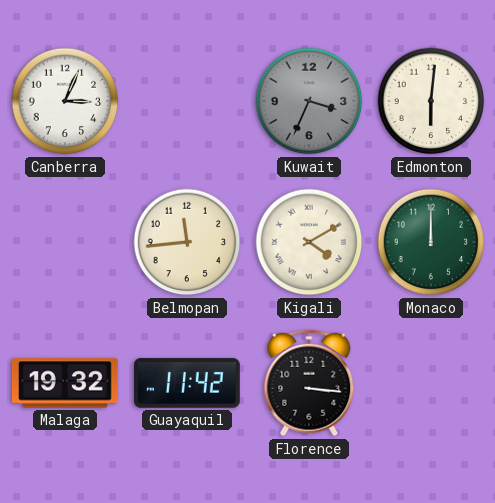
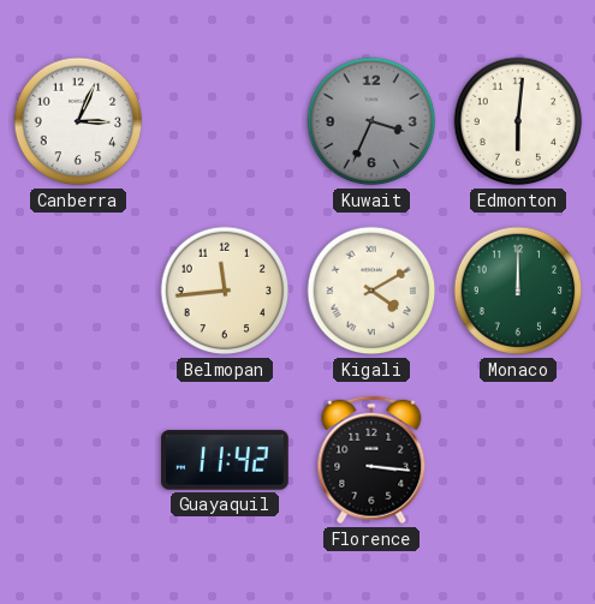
Malaga: 19:32 -> none (65, 383)
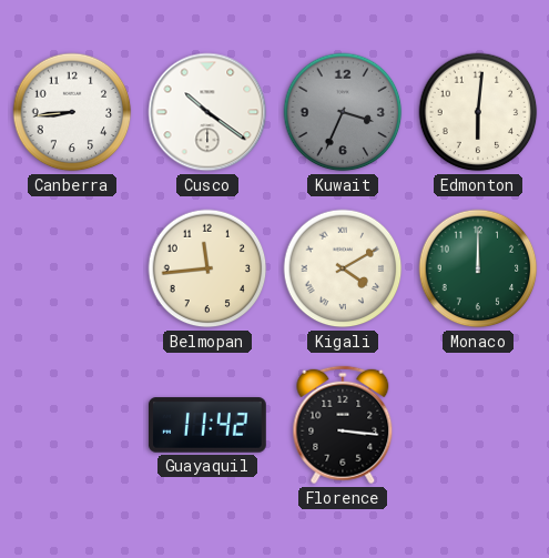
Canberra: 3:04 -> 8:44 (72, 112)
Cusco: none -> 10:21 (207, 112)
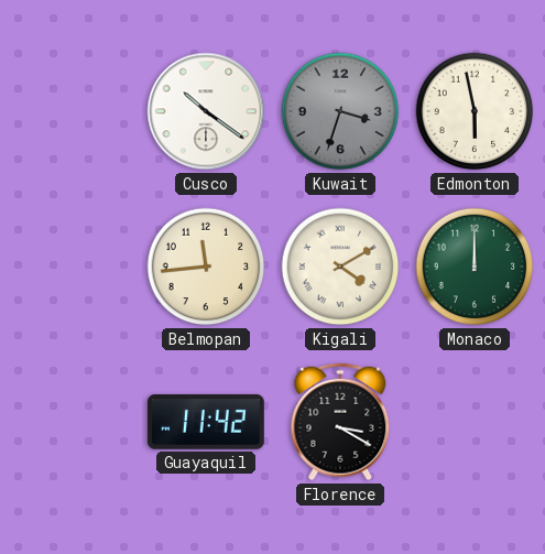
Canberra: 8:44 -> none (72, 112)
Kuwait: 3:34 -> 3:33 (340, 111)
Edmonton: 6:01 -> 5:58 (475, 111)
Florence: 3:16 -> 3:20 (340, 422)
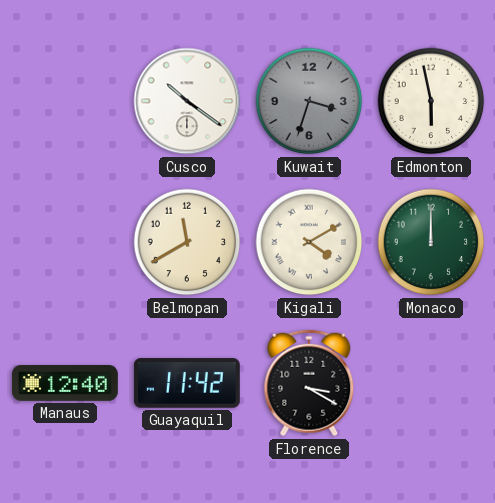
Belmopan: 11:44 -> 11:40 (187, 242)
Manaus: none -> 12:40 (66, 383)
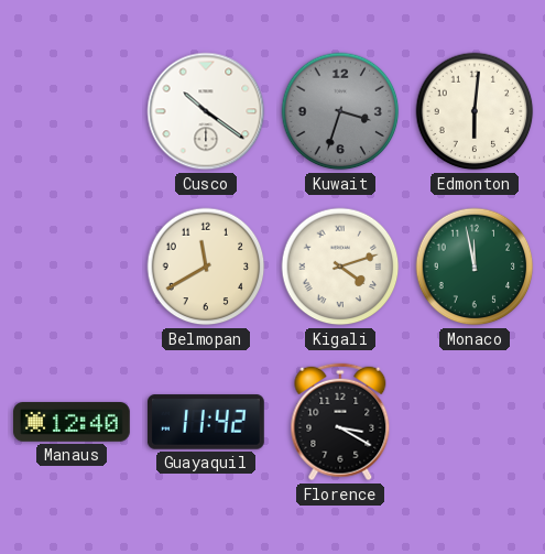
Edmonton: 5:58 -> 6:01 (475, 111)
Kigali: 4:10 -> 4:12 (340, 267)
Monaco: 12:00 -> 11:58 (475, 267)
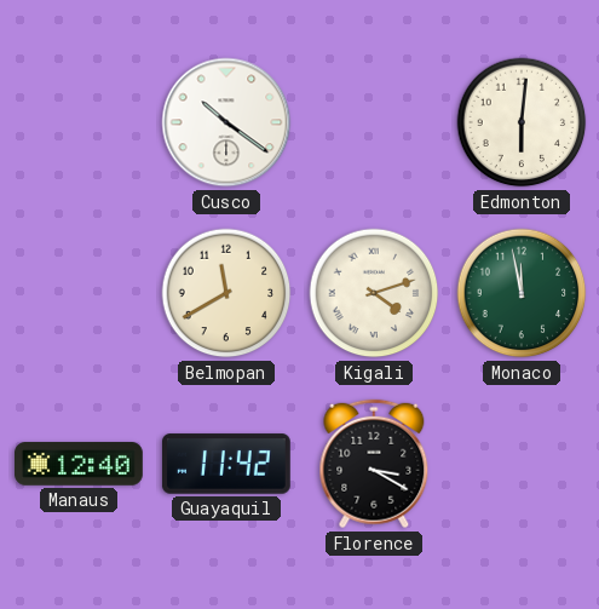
Kuwait: 3:33 -> none (340, 111)
